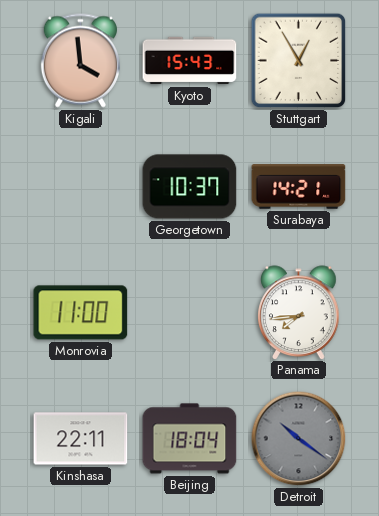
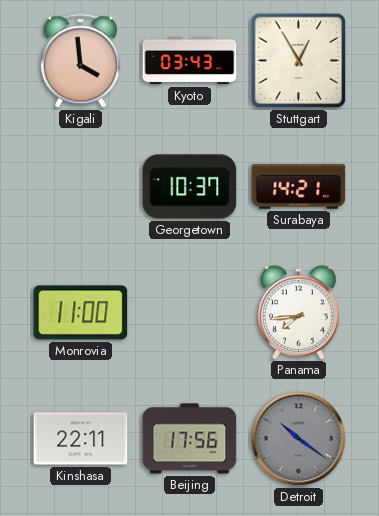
Kyoto: 15:43 -> 03:43 (190, 61)
Beijing: 18:04 -> 17:56 (190, 439)
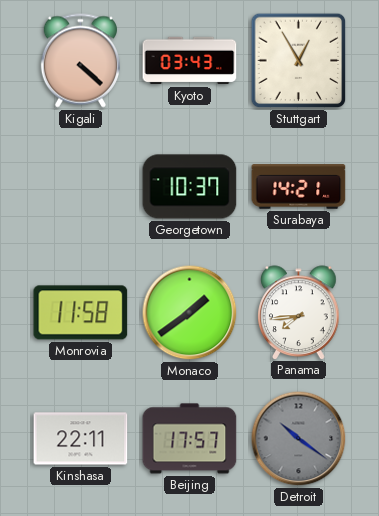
Kigali: 3:59 -> 4:22 (80, 61)
Monrovia: 11:00 -> 11:58 (81, 313)
Monaco: none -> 1:39 (190, 313)
Beijing: 17:56 -> 17:57 (190, 439)
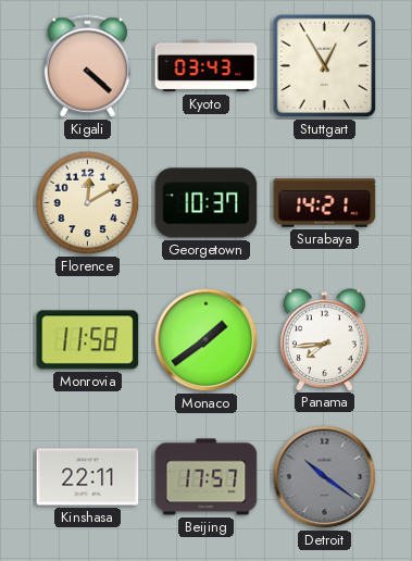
Florence: none -> 12:10 (88, 203)
